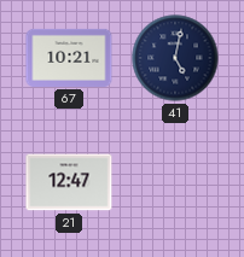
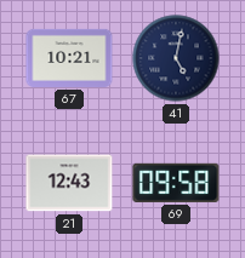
21: 12:47 -> 12:43 (69, 183)
69: none -> 09:58 (176, 183)
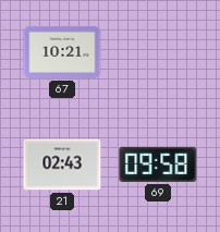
41: 5:02 -> none (176, 58)
21: 12:43 -> 02:43 (62, 164)
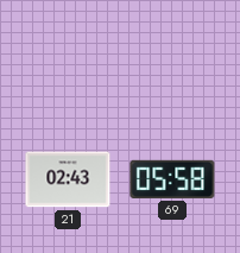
67: 10:21 -> none (62, 52)
69: 09:58 -> 05:58 (172, 179)
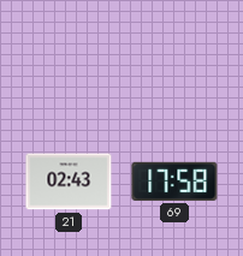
69: 05:58 -> 17:58 (174, 181)
